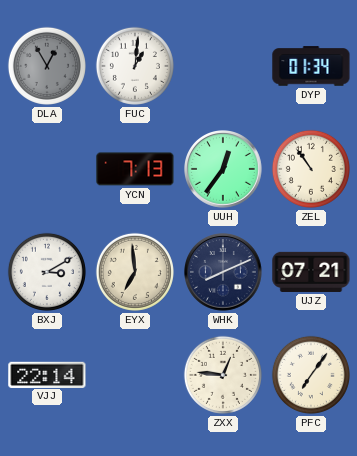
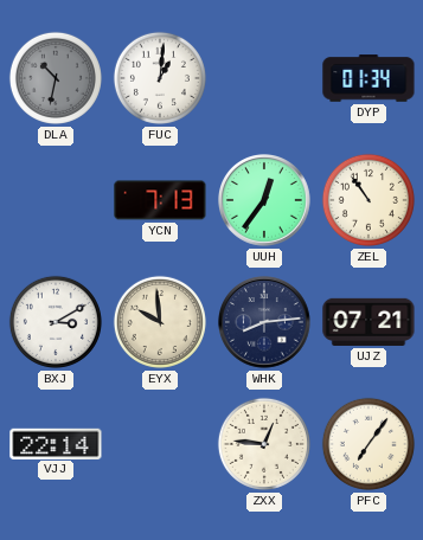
DLA: 12:55 -> 10:32 (56, 78)
EYX: 6:59 -> 9:59 (160, 322)
WHK: 8:11 -> 8:14 (265, 323)
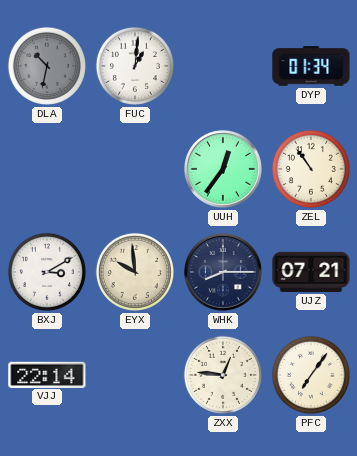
YCN: 7:13 -> none (160, 200)
WHK: 8:14 -> 8:15 (224, 273)
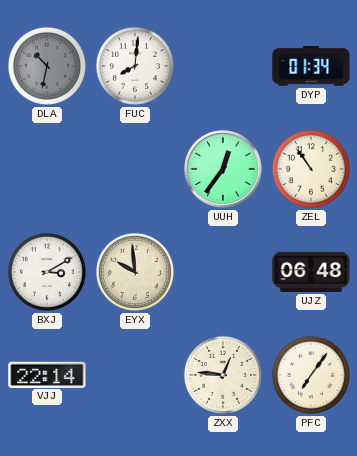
FUC: 1:01 -> 8:01 (135, 66)
WHK: 8:15 -> none (224, 273)
UJZ: 07:21 -> 06:48 (311, 272)
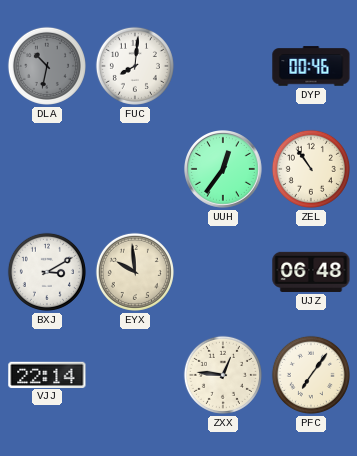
DYP: 01:34 -> 00:46 (311, 66)
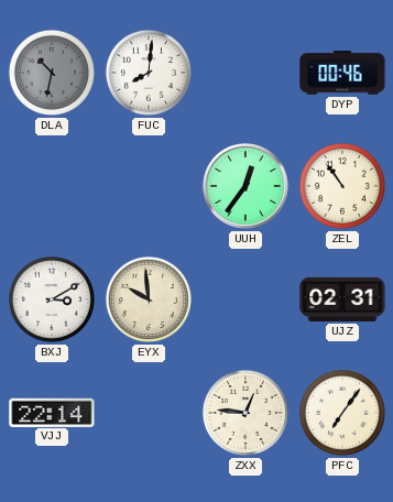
UJZ: 06:48 -> 02:31 (342, 299)
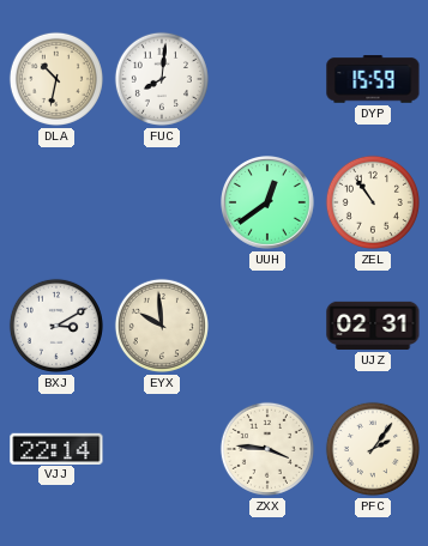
DLA dial: grey -> cream (56, 79)
DYP: 00:46 -> 15:59 (373, 79)
UUH: 12:36 -> 12:39 (269, 204)
ZXX: 12:46 -> 3:46 (267, 449)
PFC: 7:06 -> 2:06 (373, 449)
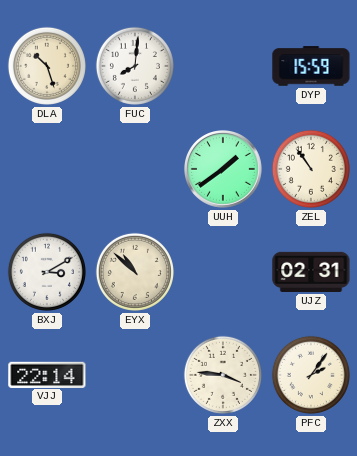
DLA: 10:32 -> 10:27 (47, 66)
UUH: 12:39 -> 1:39 (224, 170)
EYX: 9:59 -> 10:52 (135, 272)
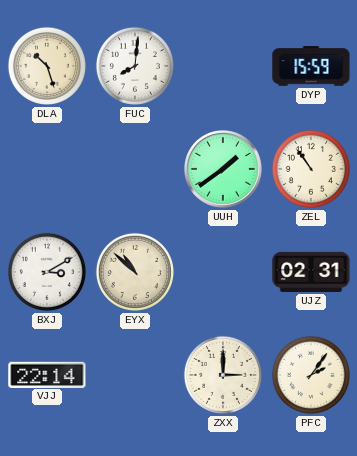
ZXX: 3:46 -> 3:00 (223, 375)
